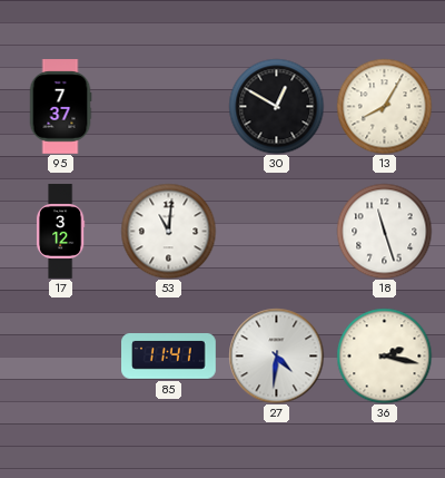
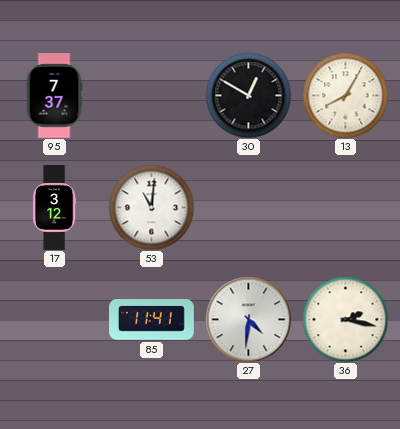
18: 11:27 -> none (384, 231)
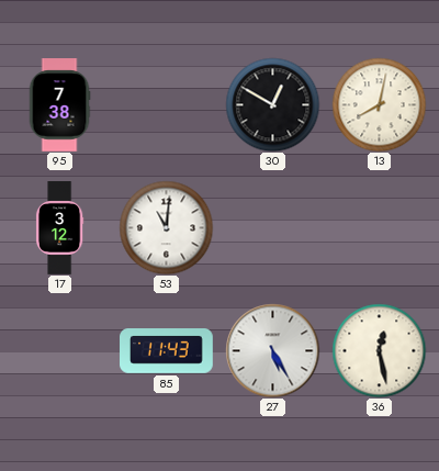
95: 7:37 -> 7:38 (59, 105)
13: 8:05 -> 8:02 (379, 104)
85: 11:41 -> 11:43 (167, 351)
27: 4:31 -> 5:25 (272, 350)
36: 2:17 -> 12:28 (379, 350)
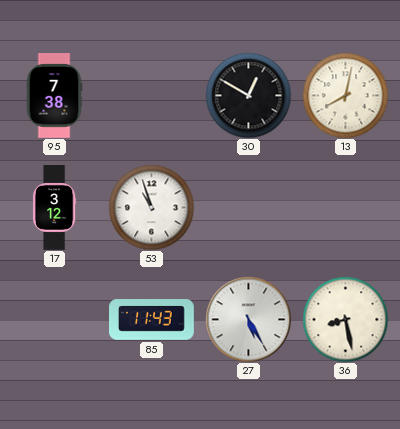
53: 11:01 -> 10:57 (151, 207)
36: 12:28 -> 8:28 (345, 319)
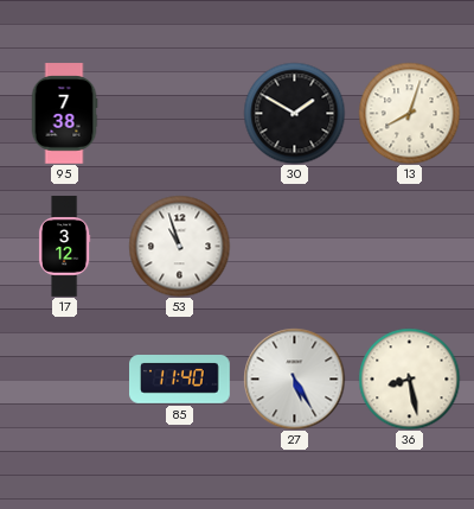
30: 12:50 -> 1:50 (294, 113)
13: 8:02 -> 8:03 (409, 113)
85: 11:43 -> 11:40 (180, 380)
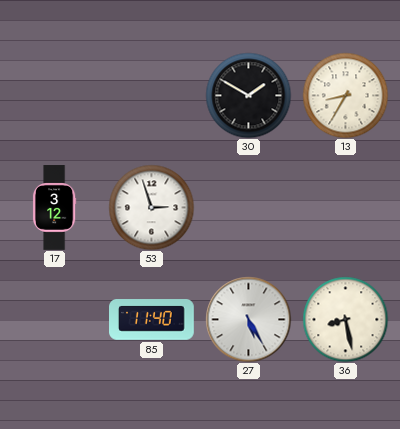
95: 7:38 -> none (64, 114)
13: 8:03 -> 8:35 (345, 95)
53: 10:57 -> 2:57 (151, 207)
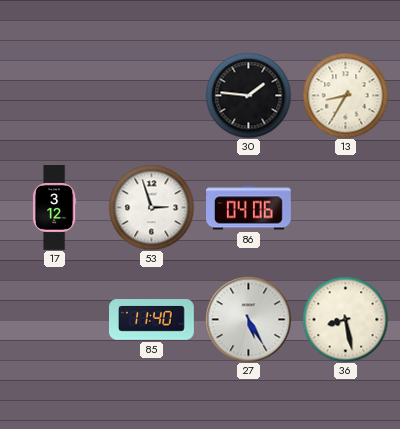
30: 1:50 -> 1:46 (248, 95)
86: none -> 04:06 (249, 208)
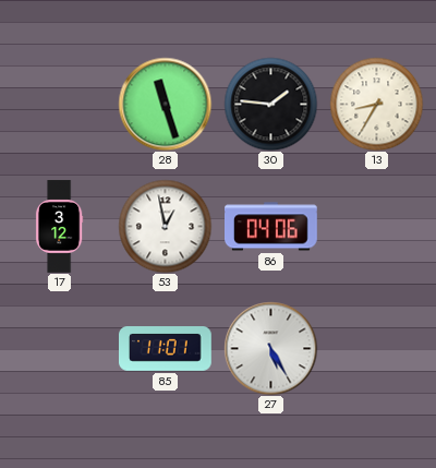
28: none -> 11:27 (165, 104)
53: 2:57 -> 12:58 (165, 226)
85: 11:40 -> 11:01 (166, 349)
36: 8:28 -> none (345, 319)
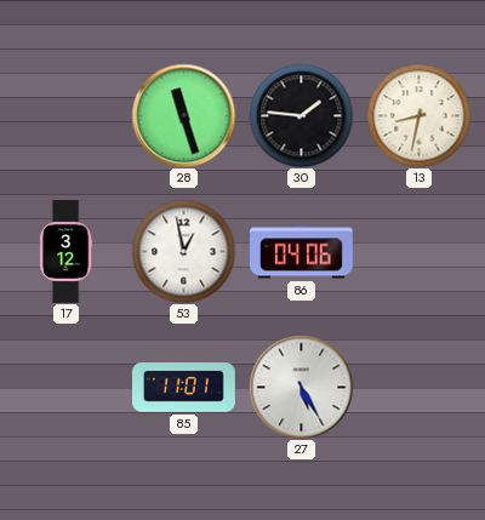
13: 8:35 -> 8:32 (418, 115)
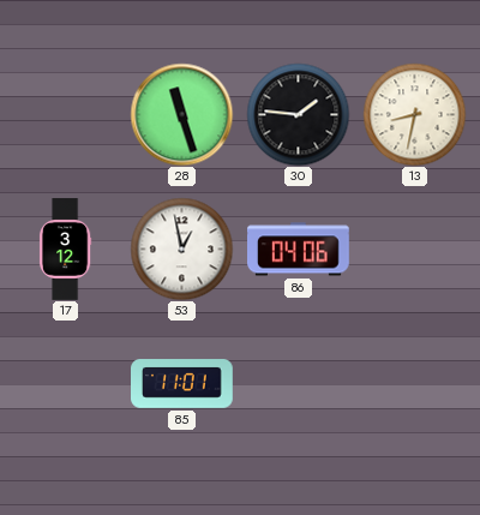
27: 5:25 -> none (301, 387)
